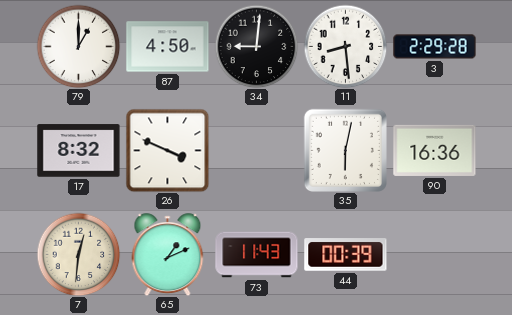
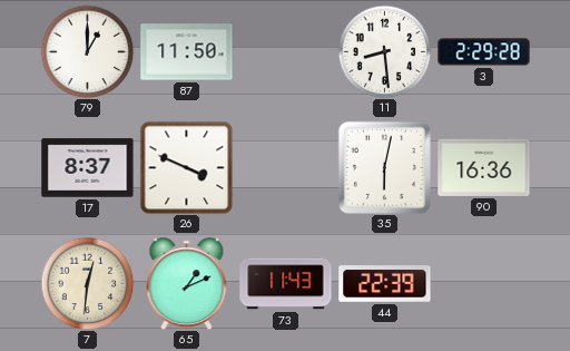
87: 4:50 -> 11:50 (187, 52)
34: 9:01 -> none (256, 46)
17: 8:32 -> 8:37 (88, 168)
44: 00:39 -> 22:39 (385, 284)
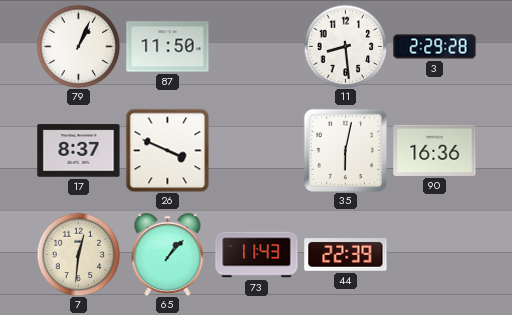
79: 1:00 -> 1:04 (78, 46)
65: 1:11 -> 1:07 (168, 255)
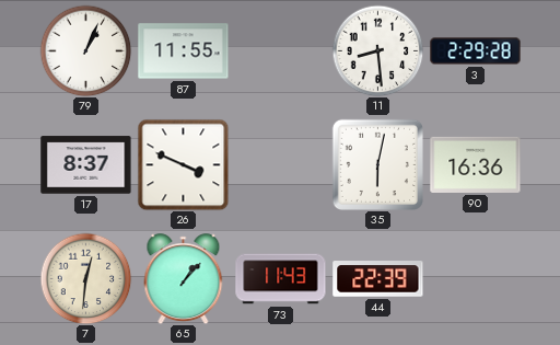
87: 11:50 -> 11:55 (184, 51)
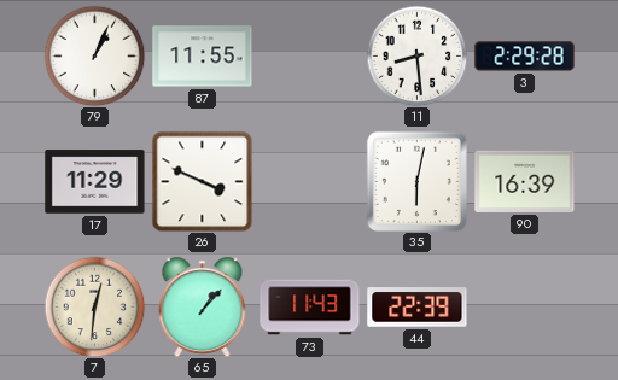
17: 8:37 -> 11:29 (95, 182)
90: 16:36 -> 16:39 (525, 181)
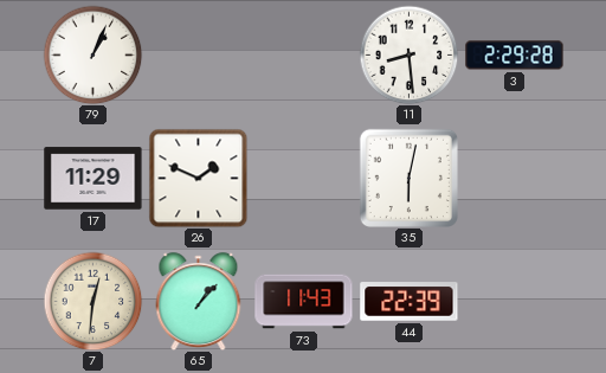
87: 11:55 -> none (203, 57)
26: 3:49 -> 1:49 (198, 178)
90: 16:39 -> none (525, 181)
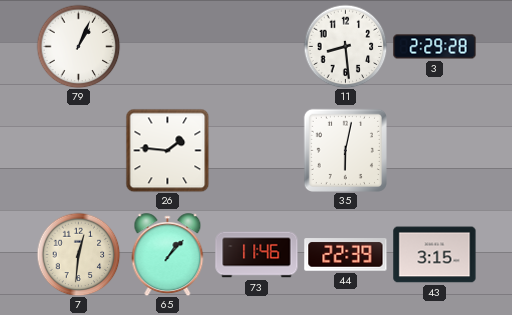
17: 11:29 -> none (94, 179)
26: 1:49 -> 1:46 (167, 150)
73: 11:43 -> 11:46 (257, 255)
43: none -> 3:15 (435, 255)
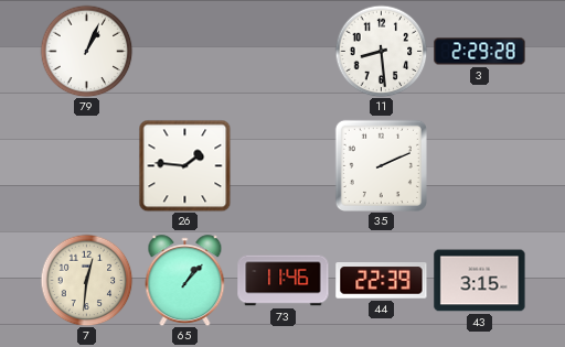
35: 6:02 -> 2:11 (381, 165)
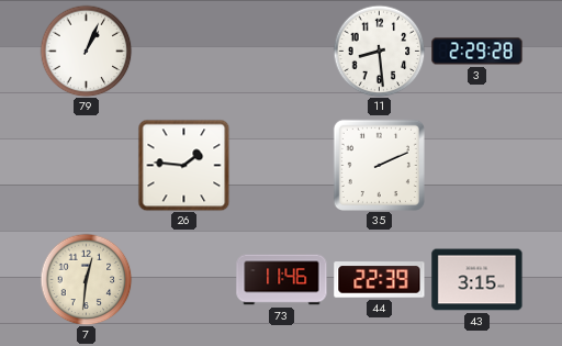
65: 1:07 -> none (185, 281)
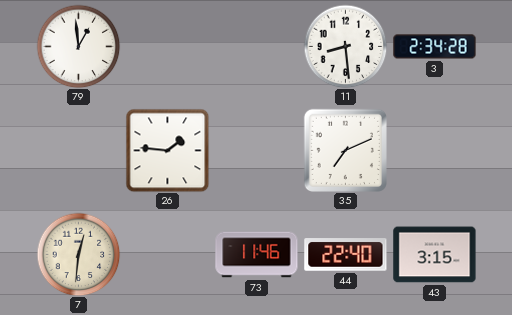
79: 1:04 -> 12:59 (78, 46)
3: 2:29 -> 2:34 (435, 47)
35: 2:11 -> 7:11 (345, 150)
44: 22:39 -> 22:40 (346, 255)
